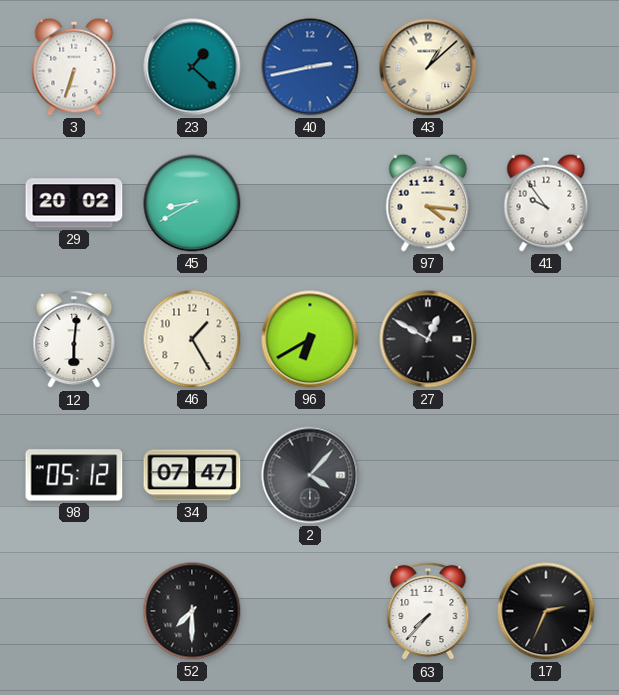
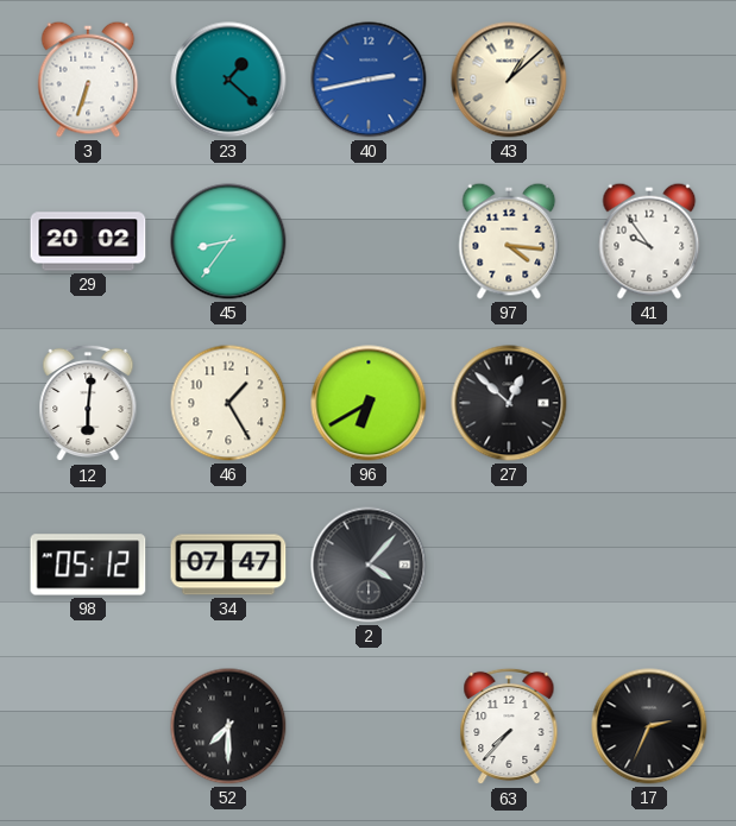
45: 8:40 -> 8:36 (228, 241)
27: 12:50 -> 12:52 (509, 403)
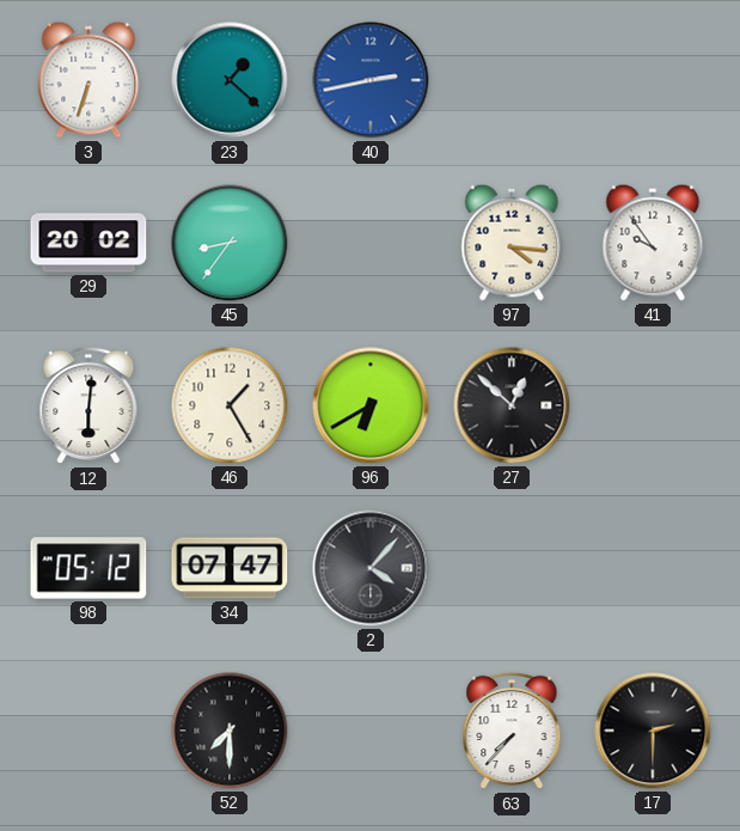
43: 1:08 -> none (509, 80)
17: 2:34 -> 2:30 (653, 731)
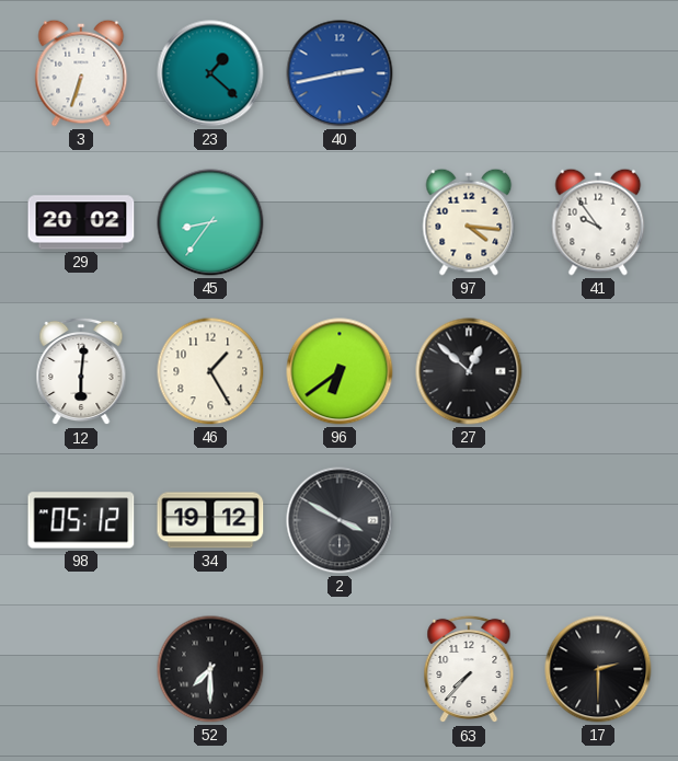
96: 6:40 -> 6:39 (340, 371)
34: 07:47 -> 19:12 (210, 520)
2: 4:07 -> 3:50 (340, 520)
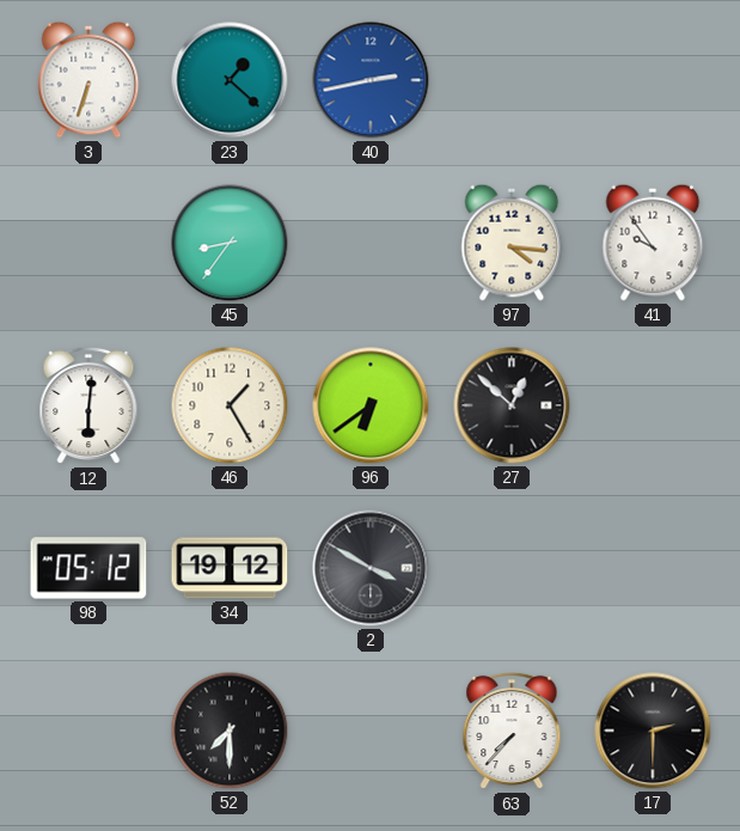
29: 20:02 -> none (81, 222)
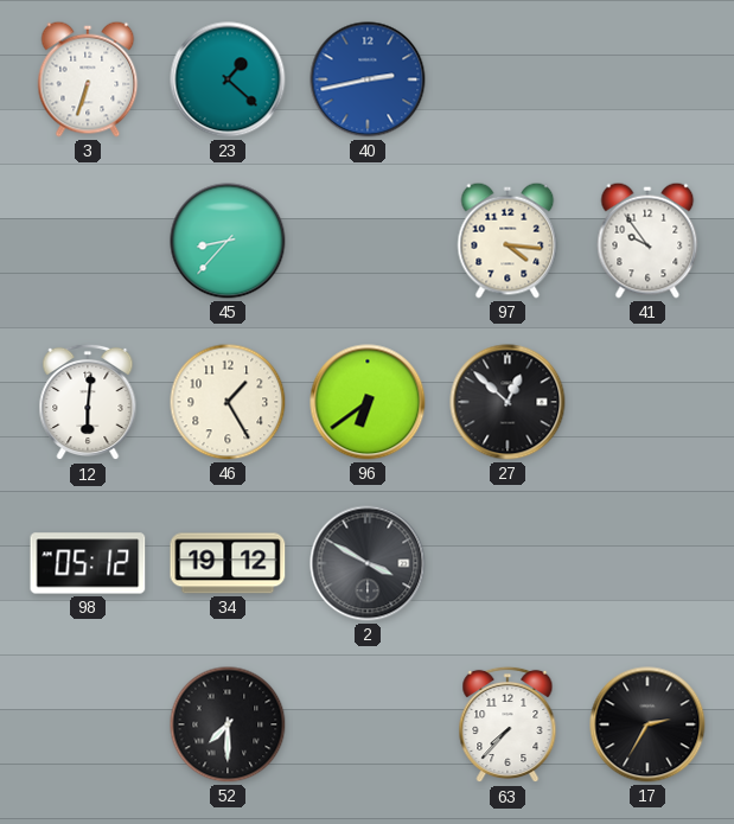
45: 8:36 -> 8:37 (228, 241)
17: 2:30 -> 2:35 (647, 724)
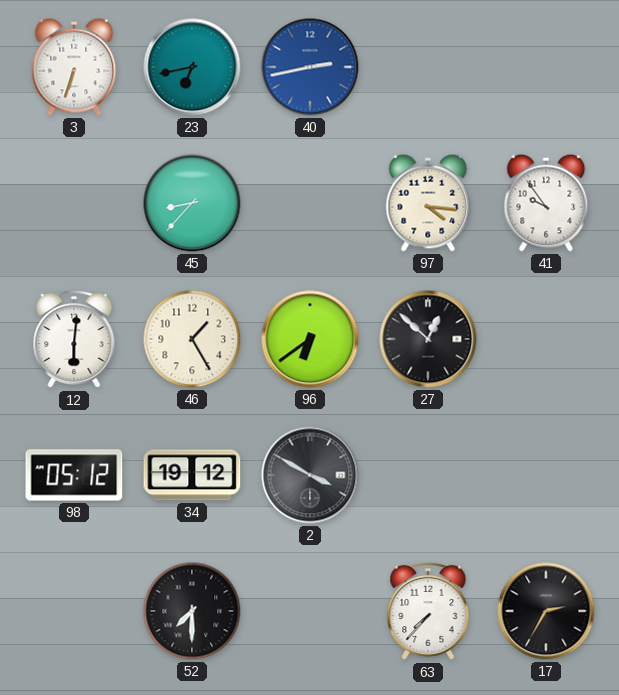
23: 1:22 -> 6:43 (192, 67)
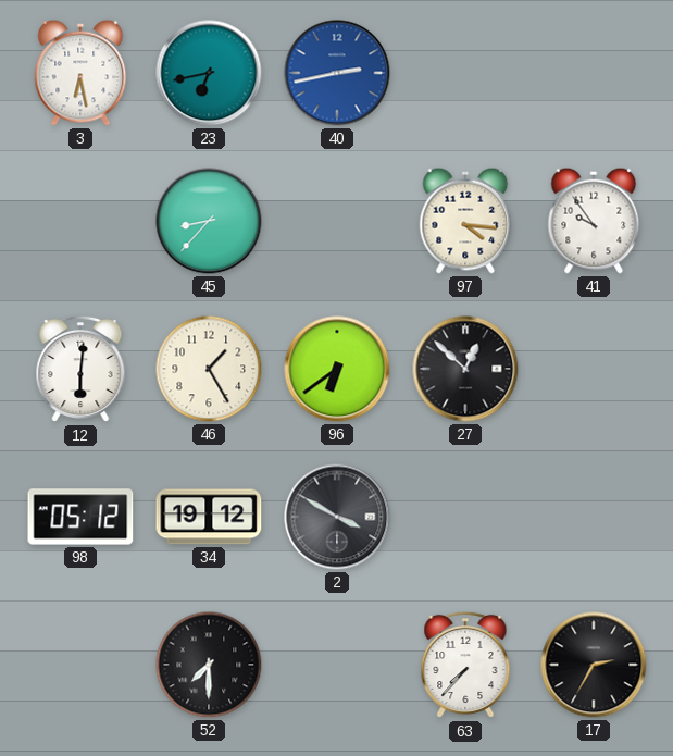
3: 6:33 -> 6:28 (80, 73)
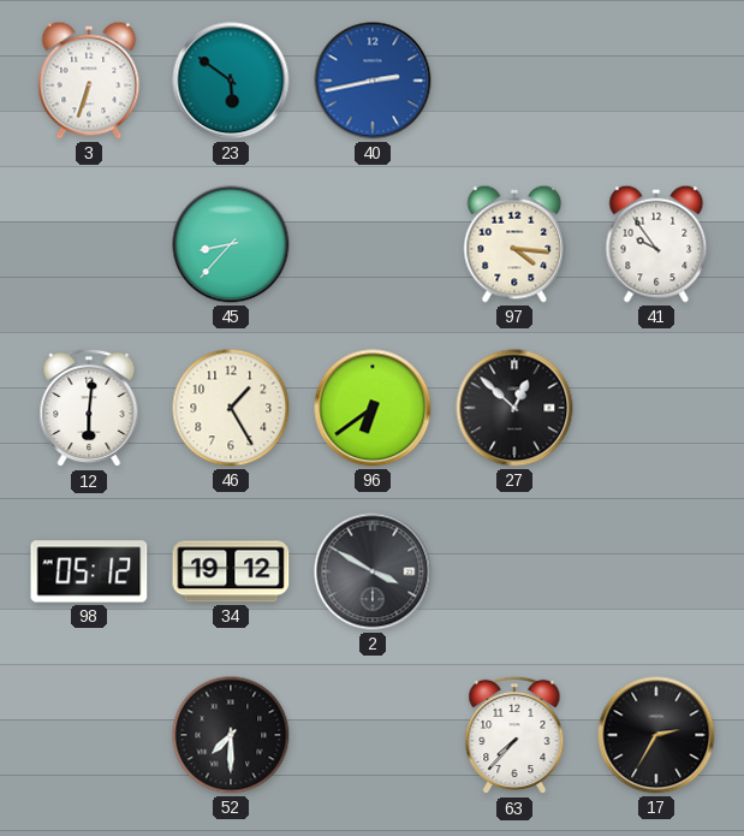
3: 6:28 -> 6:33 (89, 81)
23: 6:43 -> 5:51 (231, 81)
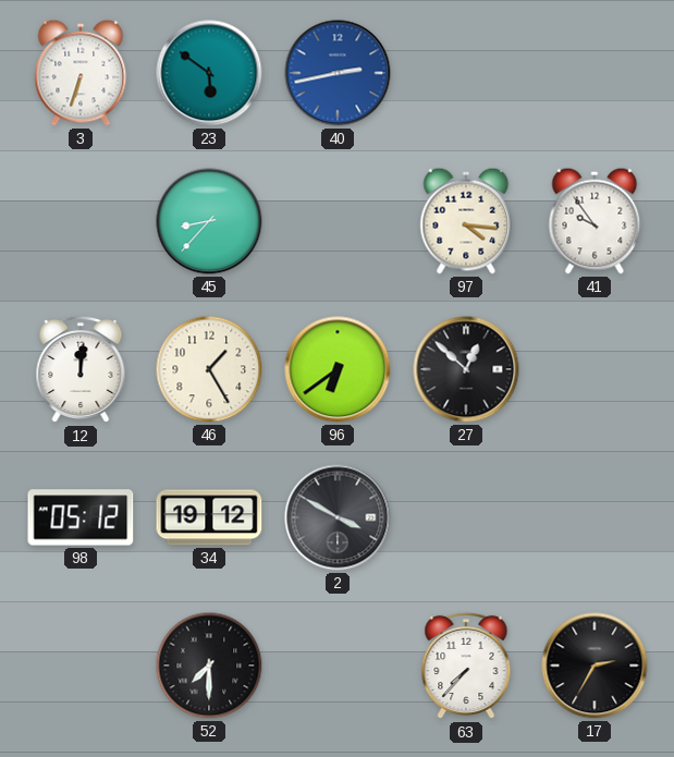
12: 6:01 -> 12:01 (81, 369)
